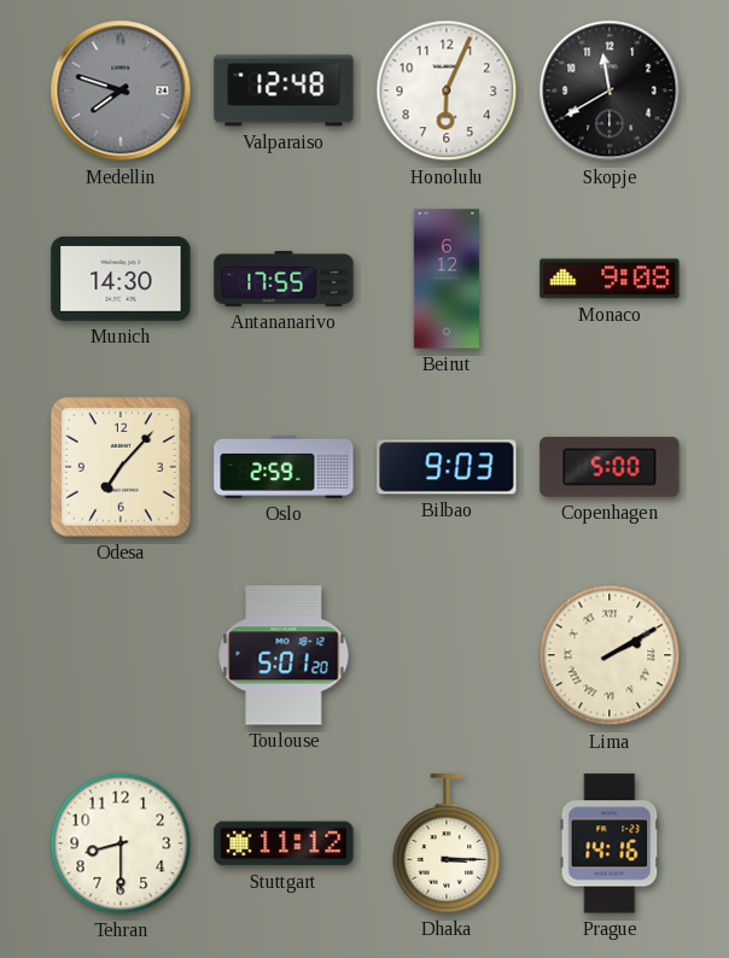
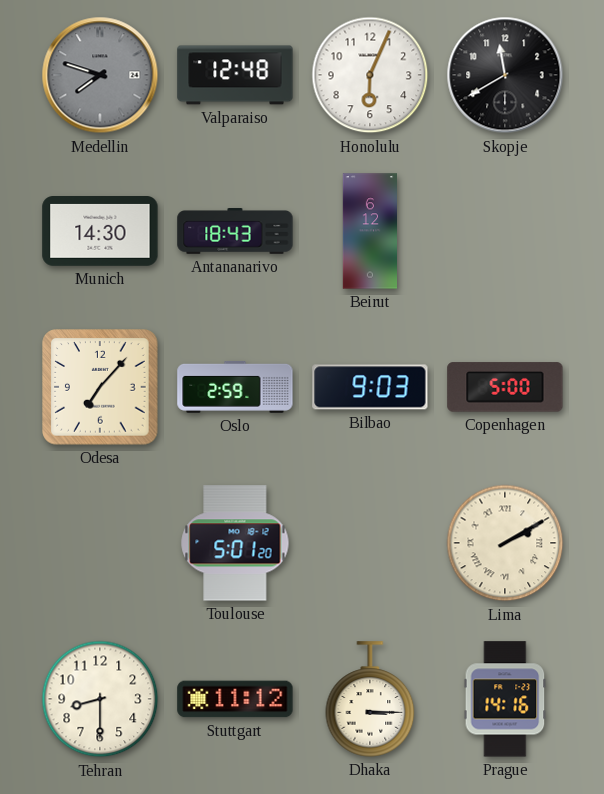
Antananarivo: 17:55 -> 18:43 (235, 231)
Monaco: 9:08 -> none (610, 279)
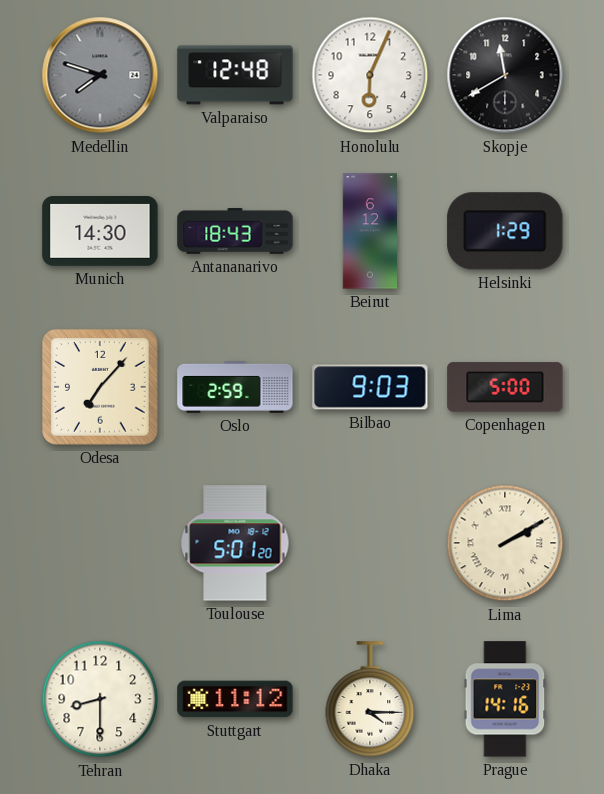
Helsinki: none -> 1:29 (505, 231)
Dhaka: 3:15 -> 4:15 (370, 699)
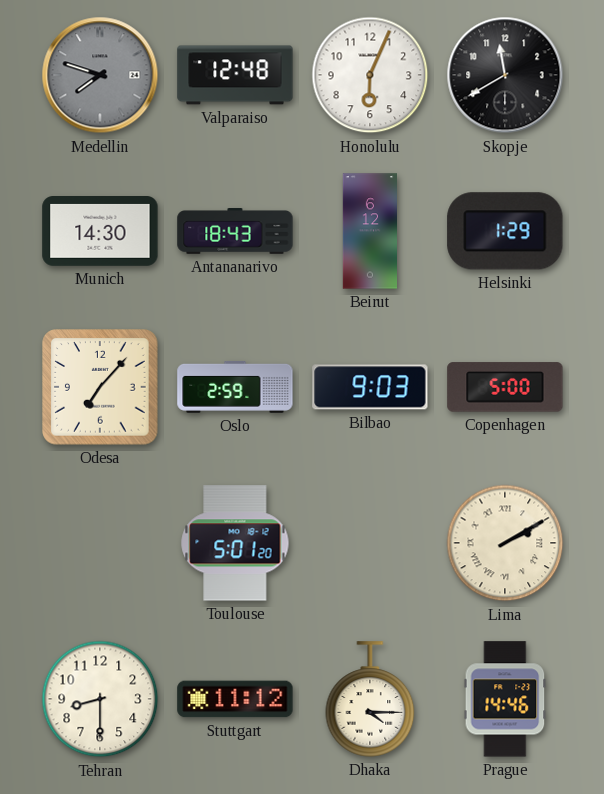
Prague: 14:16 -> 14:46 (505, 699)
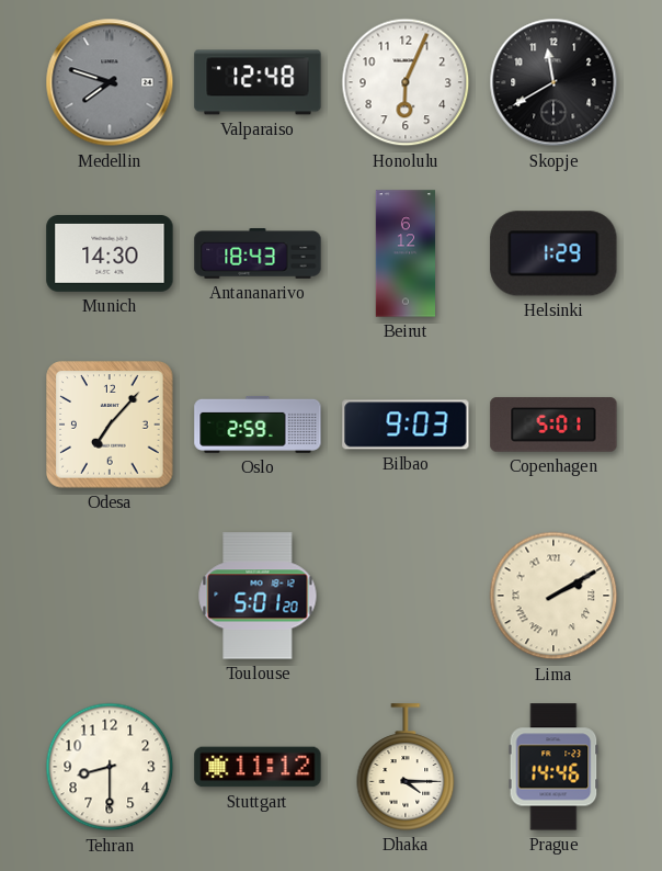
Copenhagen: 5:00 -> 5:01 (553, 425)
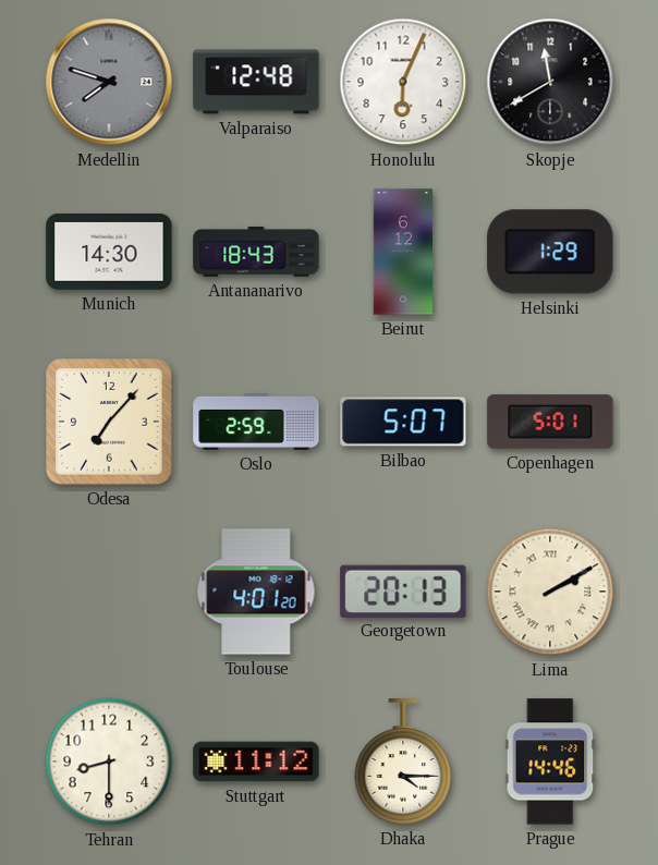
Bilbao: 9:03 -> 5:07 (403, 422)
Toulouse: 5:01 -> 4:01 (256, 592)
Georgetown: none -> 20:13 (403, 590)
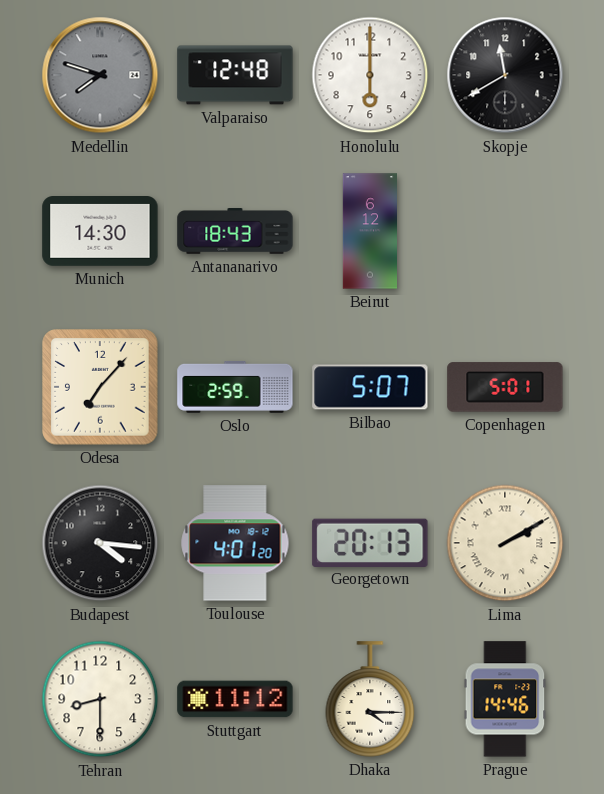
Honolulu: 6:04 -> 6:00 (370, 75)
Helsinki: 1:29 -> none (550, 252)
Budapest: none -> 4:16 (100, 543)
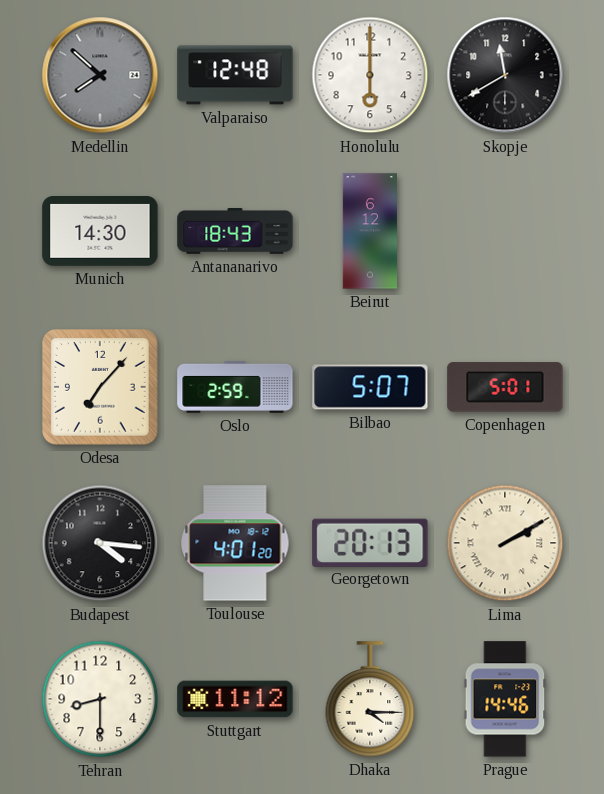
Medellin: 7:48 -> 7:52 (100, 75)
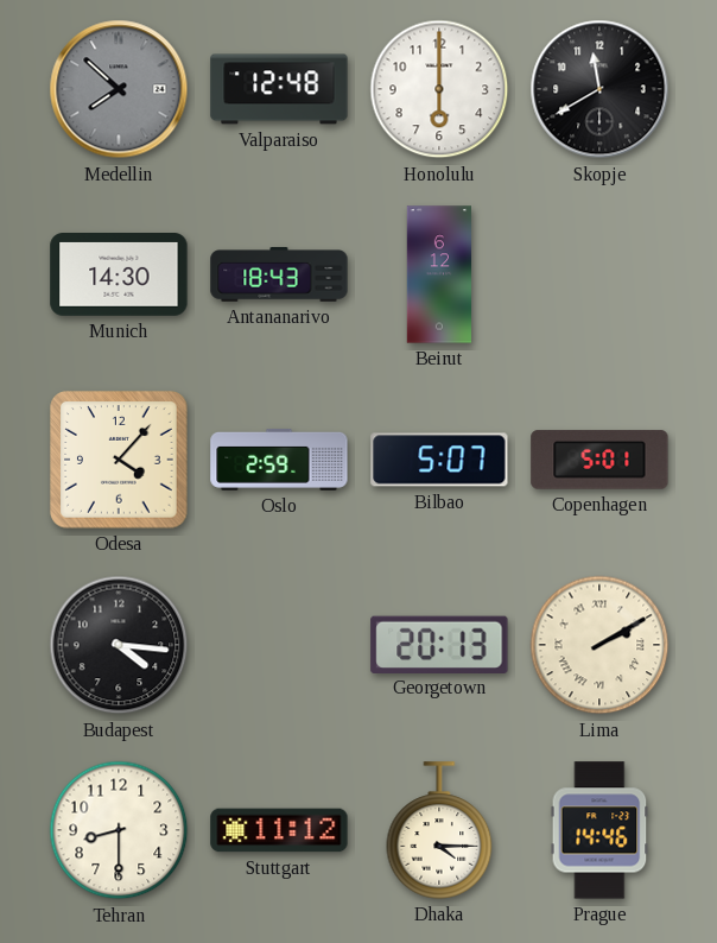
Odesa: 7:07 -> 4:07 (119, 460)
Toulouse: 4:01 -> none (235, 543)
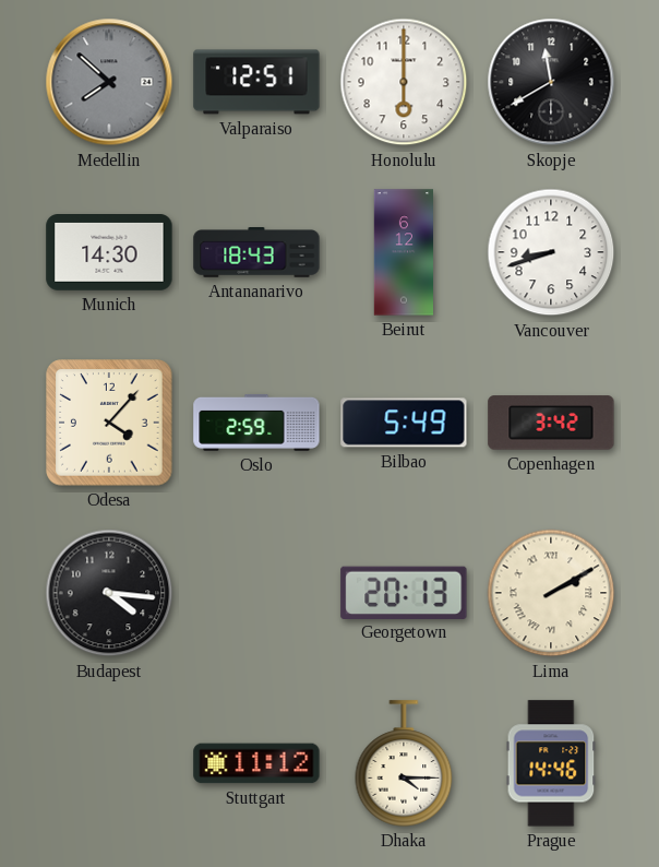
Valparaiso: 12:48 -> 12:51 (256, 82)
Vancouver: none -> 8:42 (551, 252)
Bilbao: 5:07 -> 5:49 (404, 423)
Copenhagen: 5:01 -> 3:42 (551, 423)
Tehran: 8:30 -> none (119, 830)
